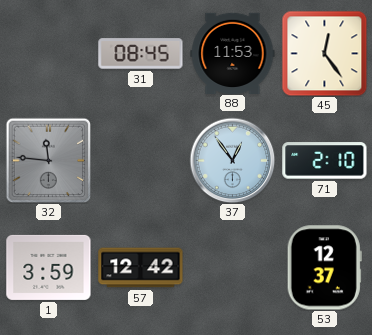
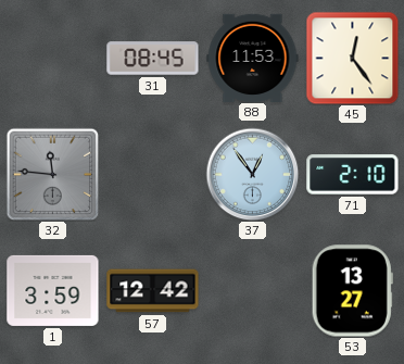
53: 12:37 -> 13:27 (352, 291)
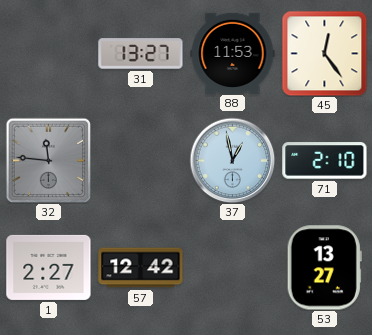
31: 08:45 -> 13:27 (141, 54)
37: 12:54 -> 12:58 (232, 160)
1: 3:59 -> 2:27 (49, 267)
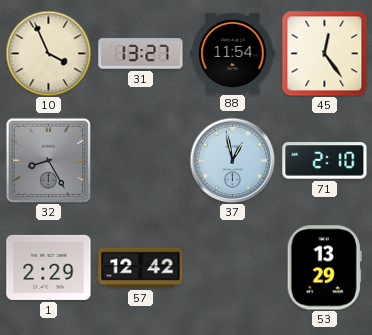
10: none -> 3:56 (48, 53)
88: 11:53 -> 11:54 (233, 53)
32: 11:46 -> 8:25 (48, 160)
1: 2:27 -> 2:29 (49, 267)
53: 13:27 -> 13:29 (324, 268)
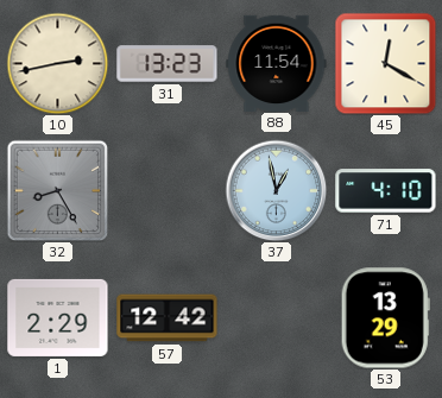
10: 3:56 -> 2:43 (57, 63)
31: 13:27 -> 13:23 (168, 64)
45: 12:24 -> 12:20 (385, 63)
71: 2:10 -> 4:10 (386, 191)
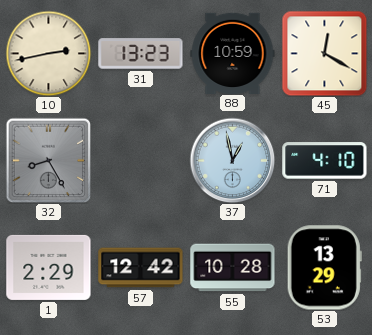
88: 11:54 -> 10:59 (233, 53)
55: none -> 10:28 (233, 268)
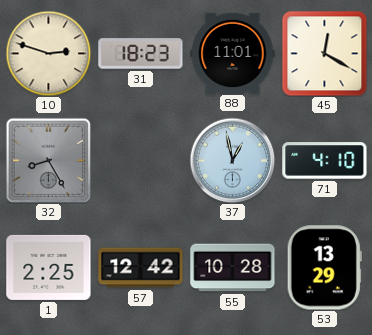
10: 2:43 -> 2:48 (48, 53)
31: 13:23 -> 18:23 (141, 54)
88: 10:59 -> 11:01 (233, 53)
1: 2:29 -> 2:25 (49, 267)
